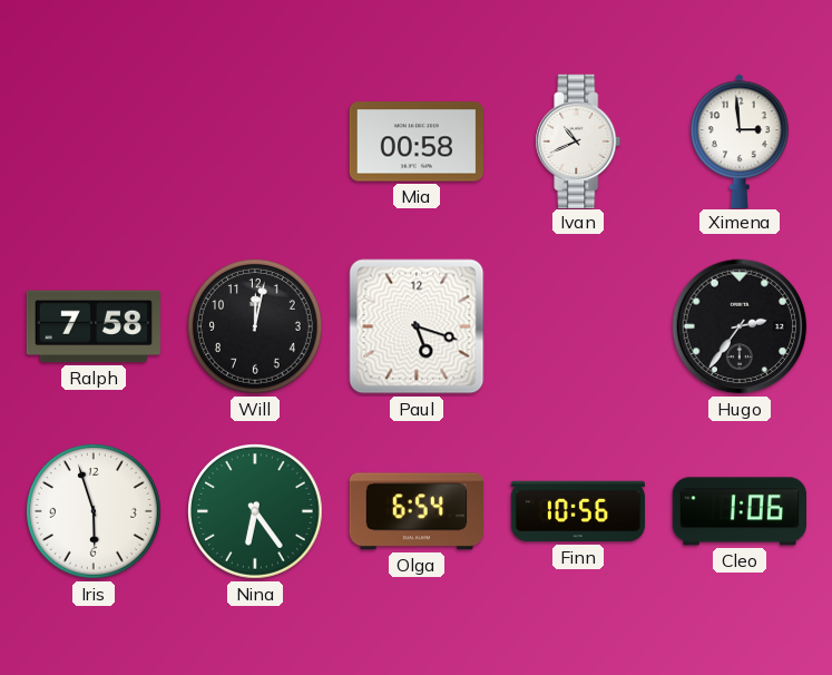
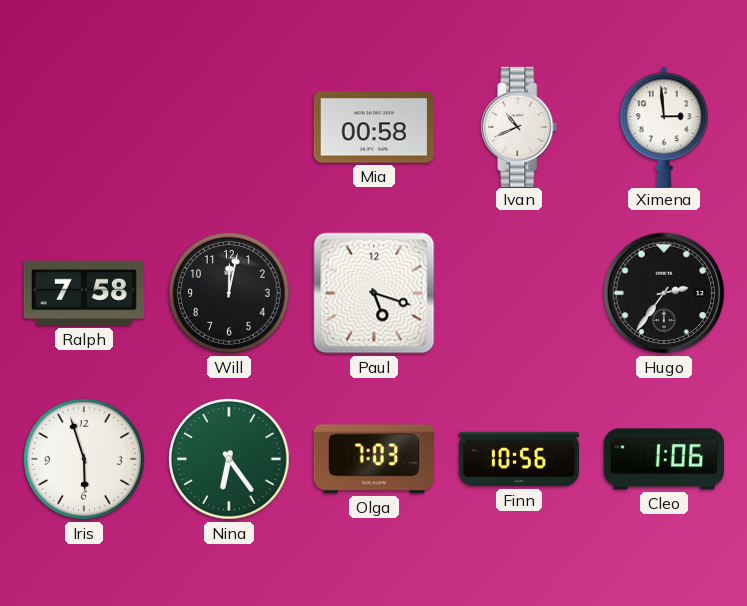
Olga: 6:54 -> 7:03 (374, 459)
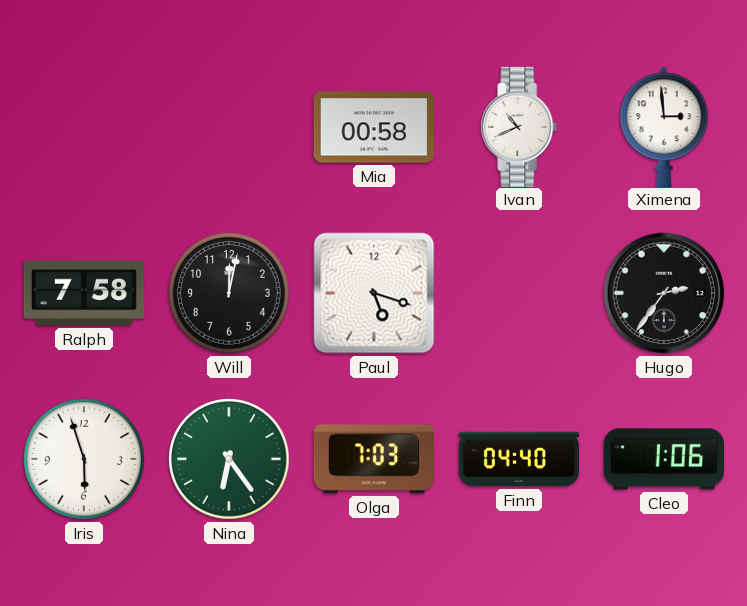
Finn: 10:56 -> 04:40 (518, 459)
